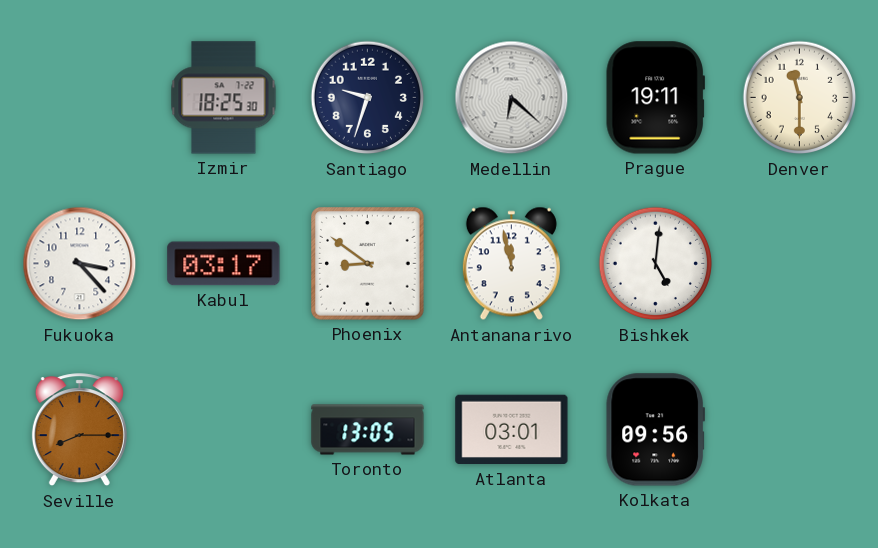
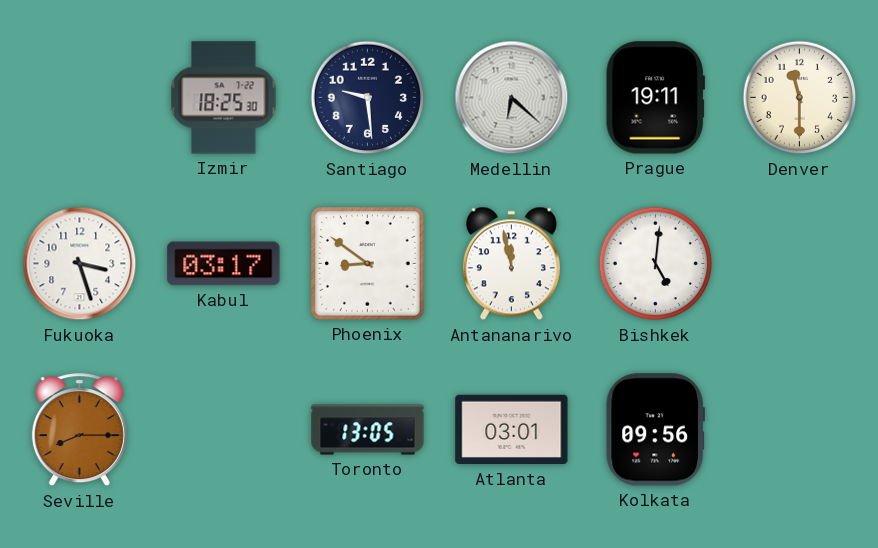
Santiago: 9:33 -> 9:29 (368, 98)
Fukuoka: 3:23 -> 3:27 (80, 264)
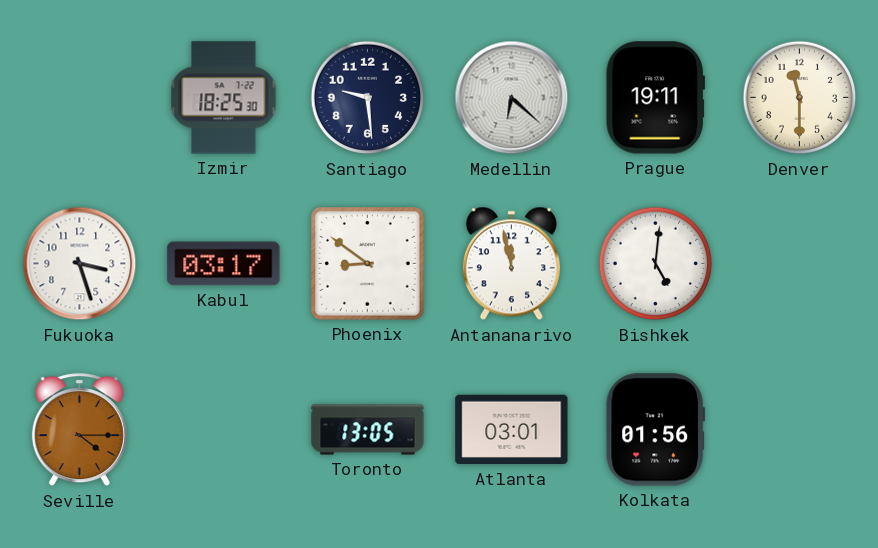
Seville: 8:15 -> 4:15 (79, 430)
Kolkata: 09:56 -> 01:56 (655, 430)
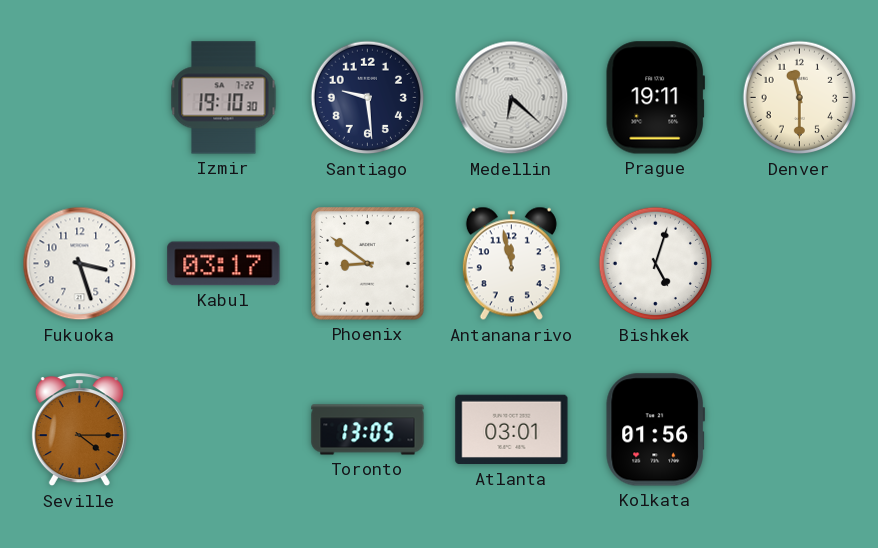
Izmir: 18:25 -> 19:10 (224, 98)
Bishkek: 5:01 -> 5:03 (656, 264)
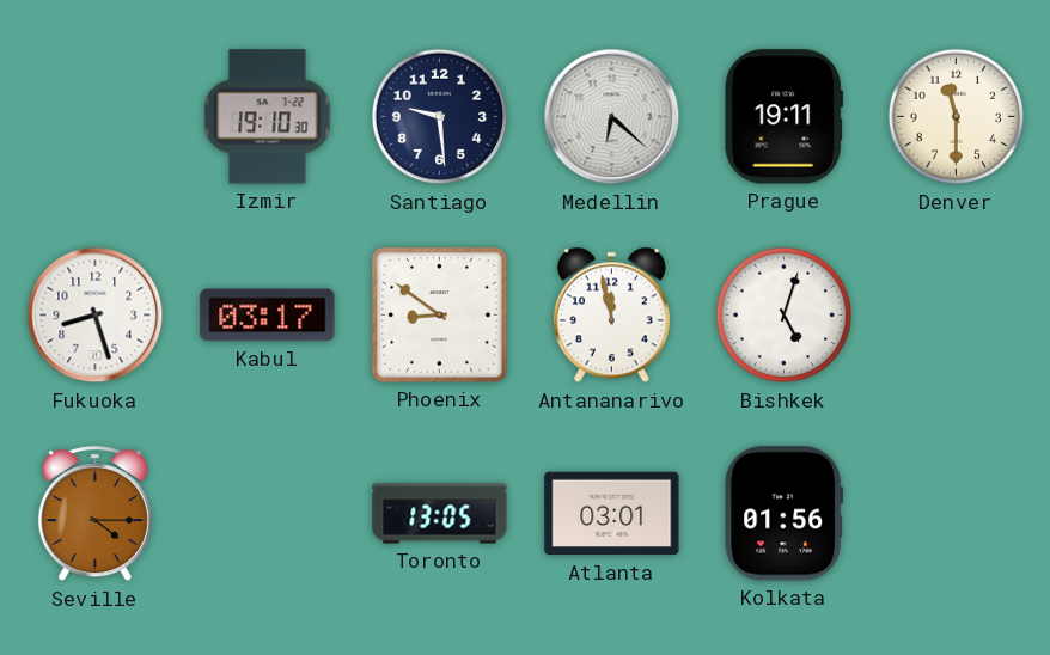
Fukuoka: 3:27 -> 8:27 (96, 316)
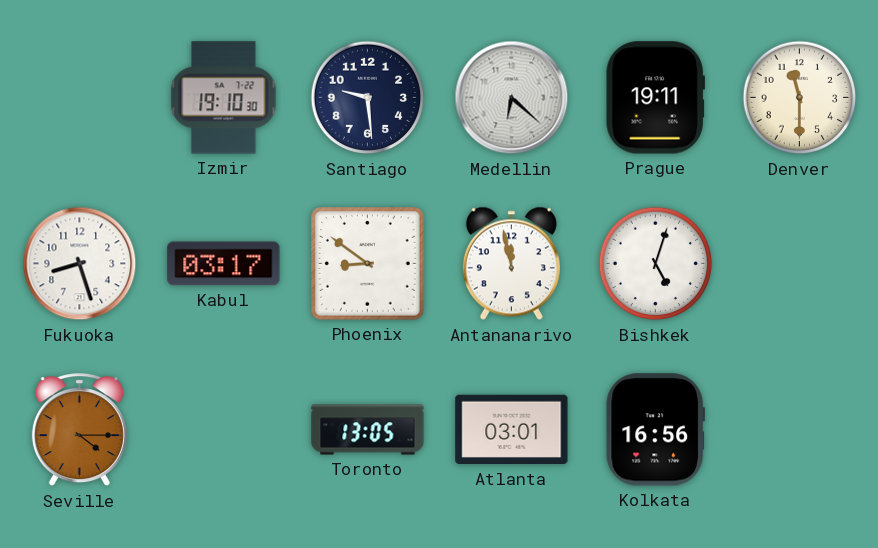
Kolkata: 01:56 -> 16:56 (655, 430)
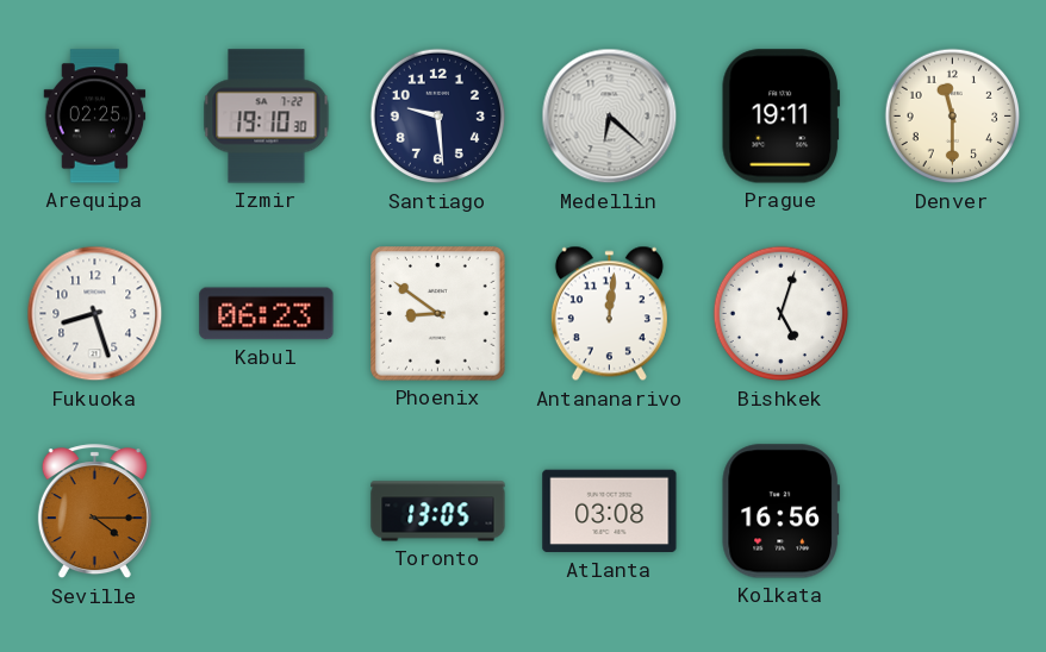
Arequipa: none -> 02:25 (95, 117)
Kabul: 03:17 -> 06:23 (267, 314)
Antananarivo: 11:58 -> 12:01 (609, 314)
Atlanta: 03:01 -> 03:08 (610, 512)
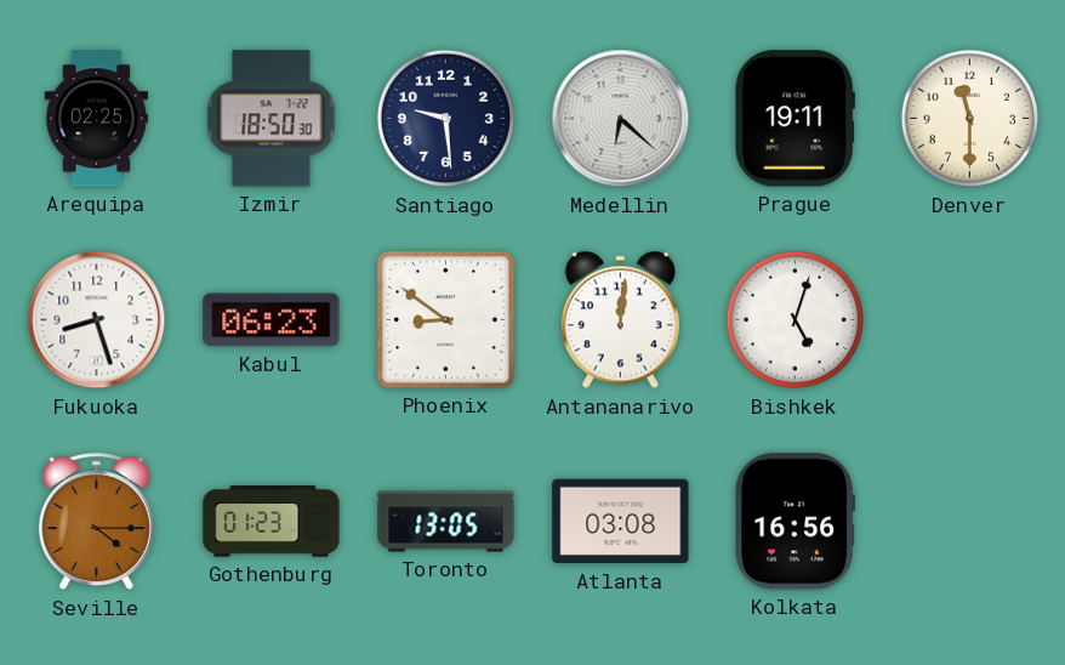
Izmir: 19:10 -> 18:50 (272, 119)
Gothenburg: none -> 01:23 (272, 522)
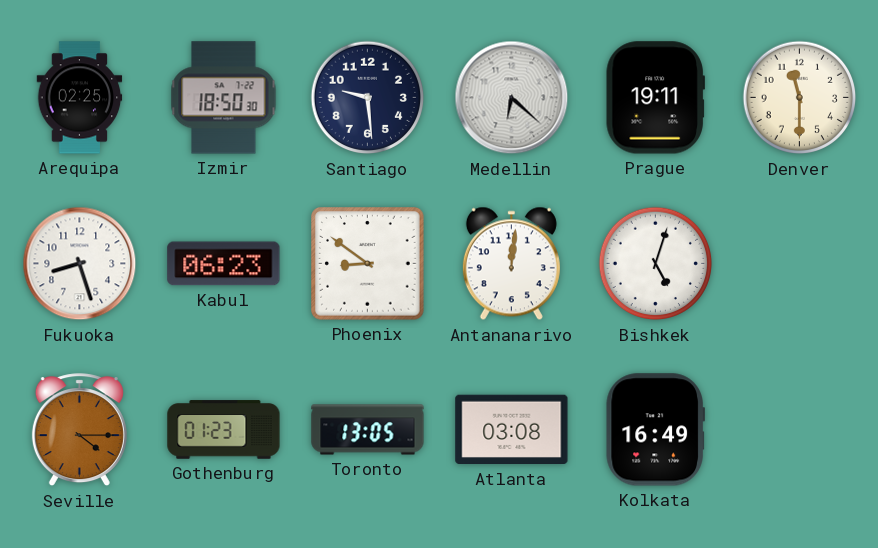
Kolkata: 16:56 -> 16:49 (655, 430)
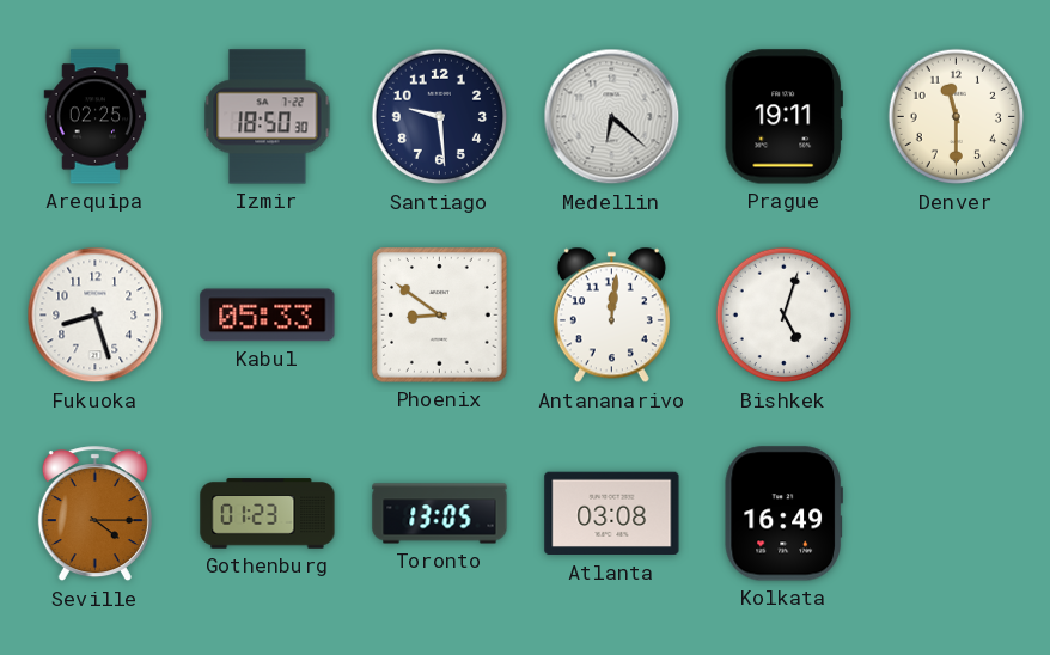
Kabul: 06:23 -> 05:33 (268, 316)
